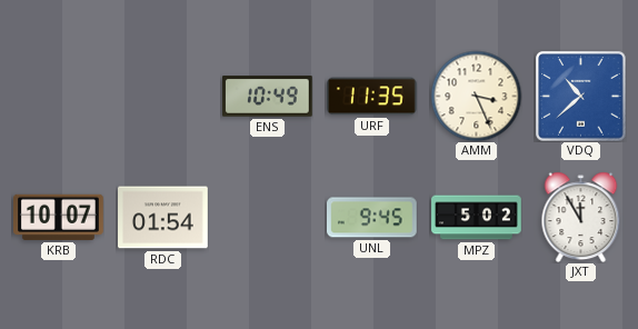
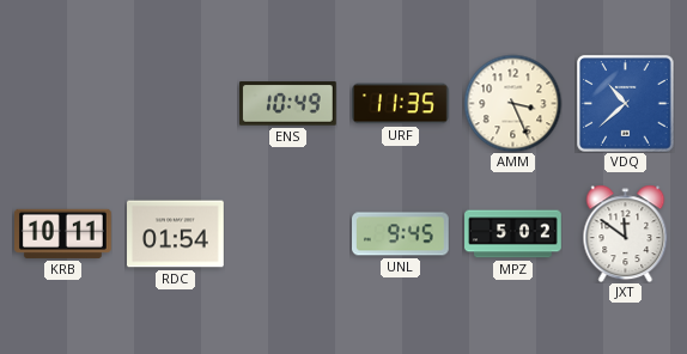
KRB: 10:07 -> 10:11 (63, 233)
JXT: 11:55 -> 11:51 (626, 233)
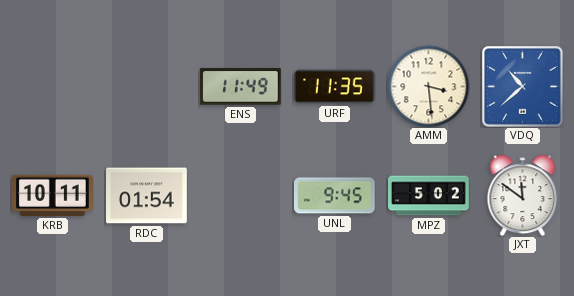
ENS: 10:49 -> 11:49 (241, 87)
AMM: 3:26 -> 3:29 (428, 86)
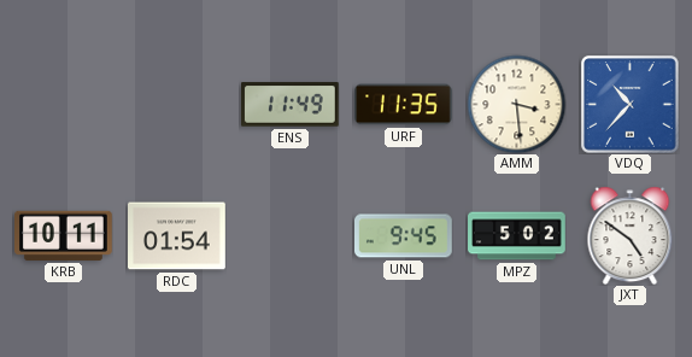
VDQ: 10:38 -> 10:37 (629, 104)
JXT: 11:51 -> 4:51 (631, 235)
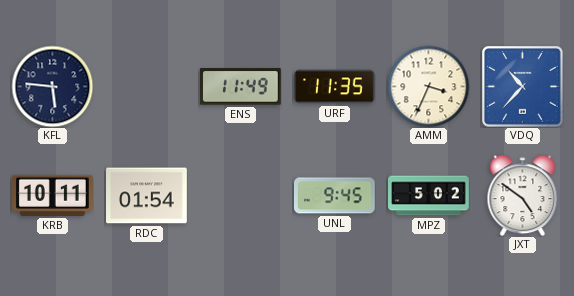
KFL: none -> 5:46 (52, 86)
AMM: 3:29 -> 3:34 (428, 86)
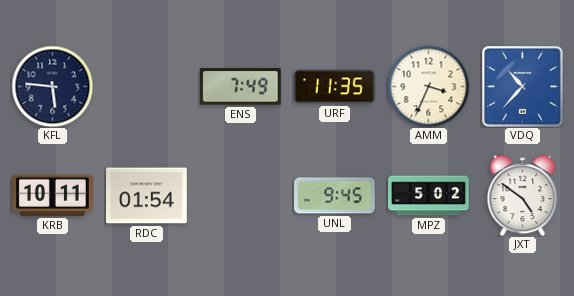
ENS: 11:49 -> 7:49 (241, 87)
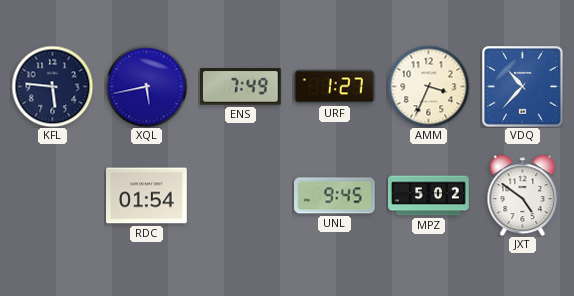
XQL: none -> 5:43 (146, 86)
URF: 11:35 -> 1:27 (335, 87)
KRB: 10:11 -> none (53, 195)
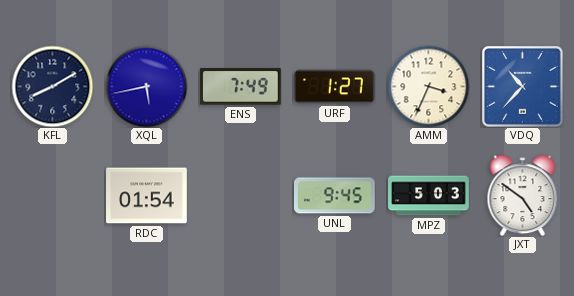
KFL: 5:46 -> 8:10 (52, 86)
MPZ: 5:02 -> 5:03 (429, 196)
